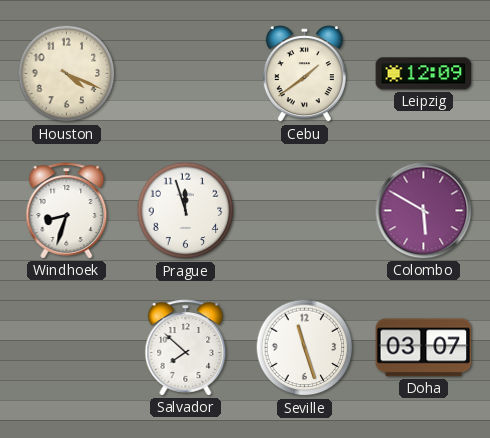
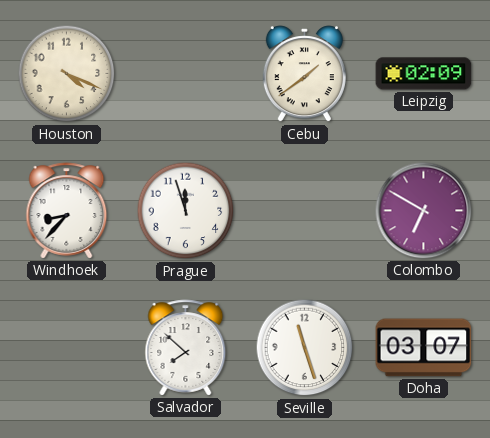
Leipzig: 12:09 -> 02:09 (424, 74)
Windhoek: 8:33 -> 8:37 (67, 211)
Colombo: 5:50 -> 6:50 (424, 211)
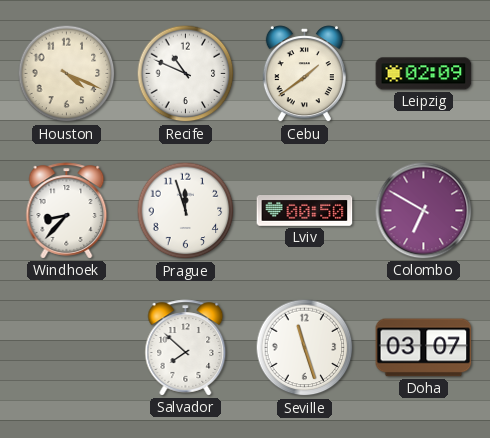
Recife: none -> 10:49 (186, 74)
Lviv: none -> 00:50 (305, 211)
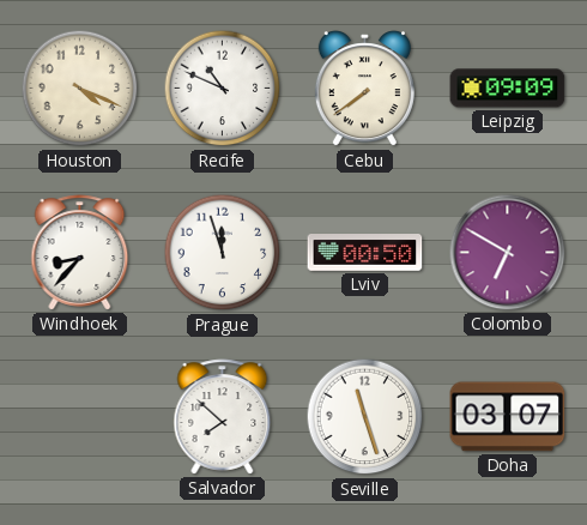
Cebu: 1:39 -> 7:39 (364, 89)
Leipzig: 02:09 -> 09:09 (508, 89)
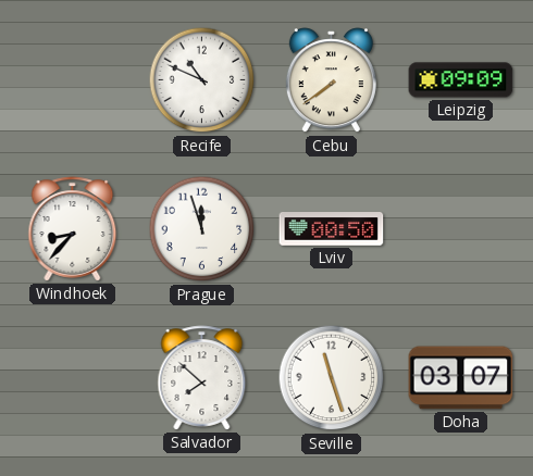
Houston: 4:19 -> none (80, 89)
Colombo: 6:50 -> none (508, 253)
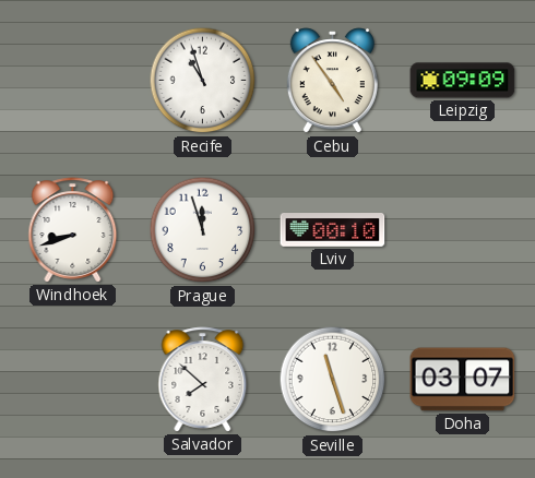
Recife: 10:49 -> 10:57 (203, 81)
Cebu: 7:39 -> 4:54 (332, 81)
Windhoek: 8:37 -> 8:42 (73, 230)
Lviv: 00:50 -> 00:10 (333, 230)
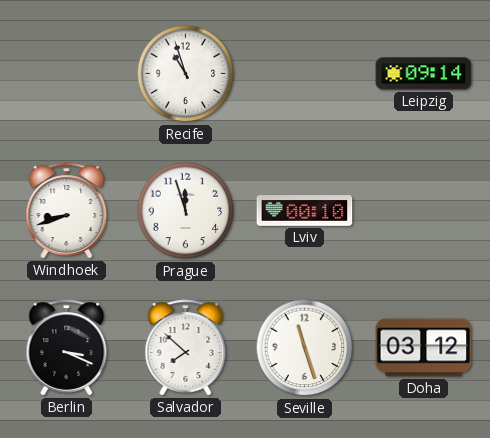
Cebu: 4:54 -> none (332, 81)
Leipzig: 09:09 -> 09:14 (424, 74)
Berlin: none -> 3:19 (67, 348)
Doha: 03:07 -> 03:12 (424, 348)
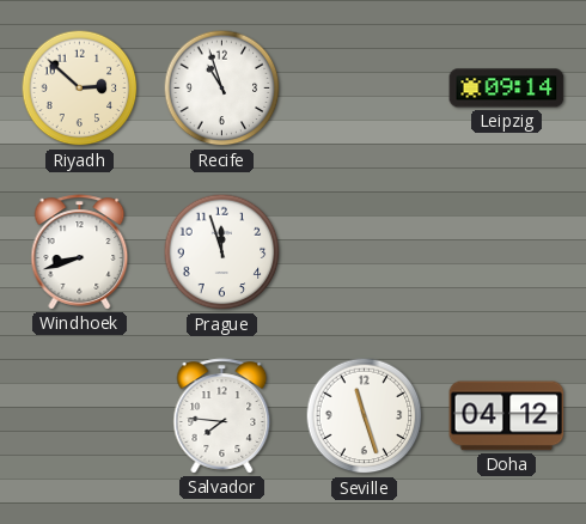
Riyadh: none -> 2:52 (80, 89)
Lviv: 00:10 -> none (305, 211)
Berlin: 3:19 -> none (67, 348)
Salvador: 7:52 -> 7:46 (222, 416)
Doha: 03:12 -> 04:12 (507, 416)
